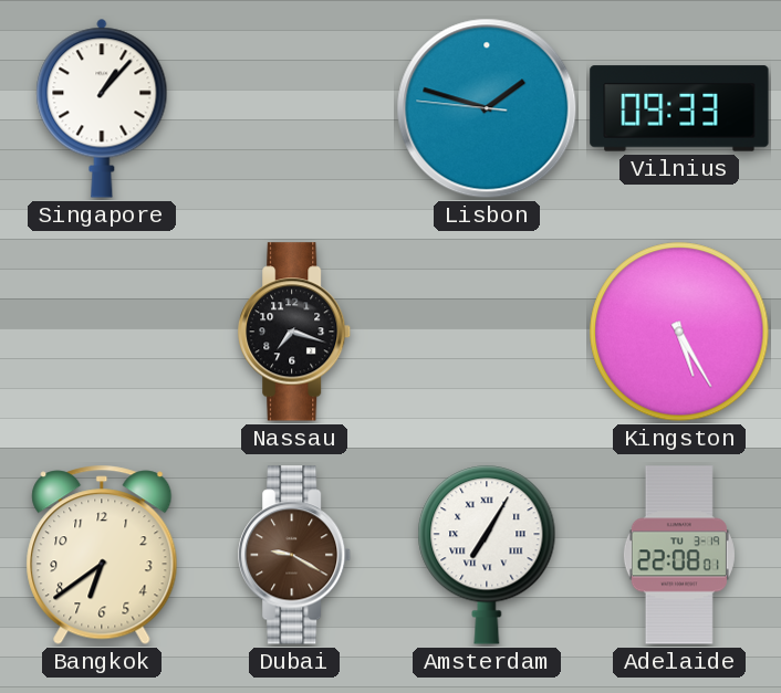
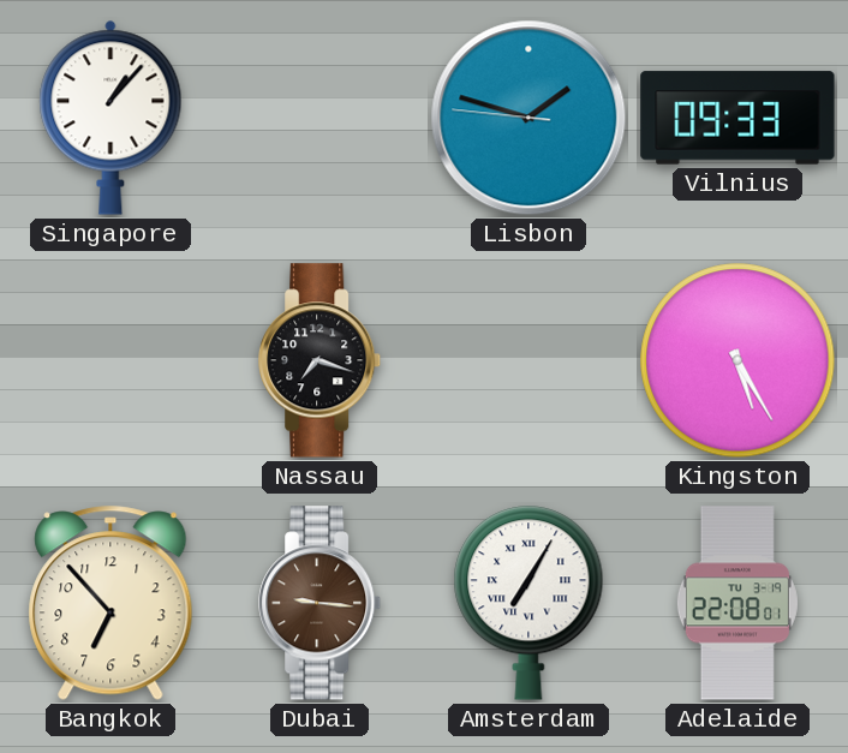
Bangkok: 6:39 -> 6:53 (111, 603)
Dubai: 9:20 -> 9:16 (321, 603)
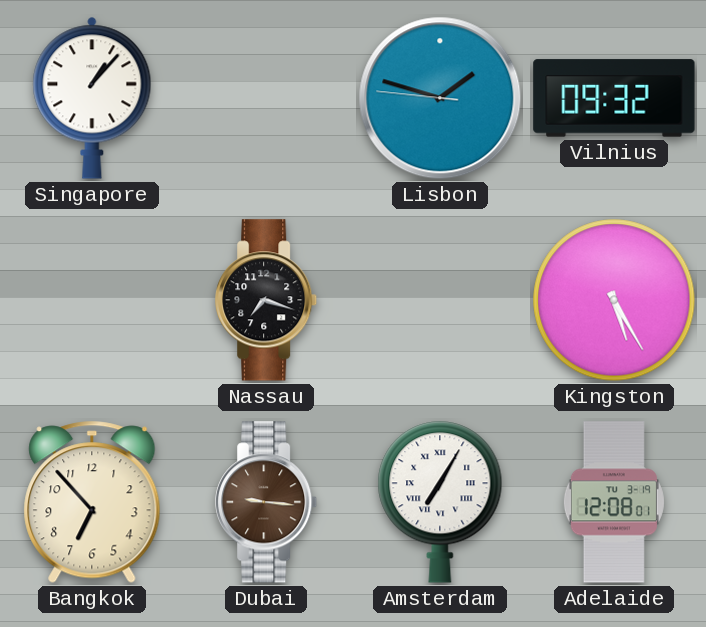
Vilnius: 09:33 -> 09:32 (614, 98)
Adelaide: 22:08 -> 12:08 (614, 502)
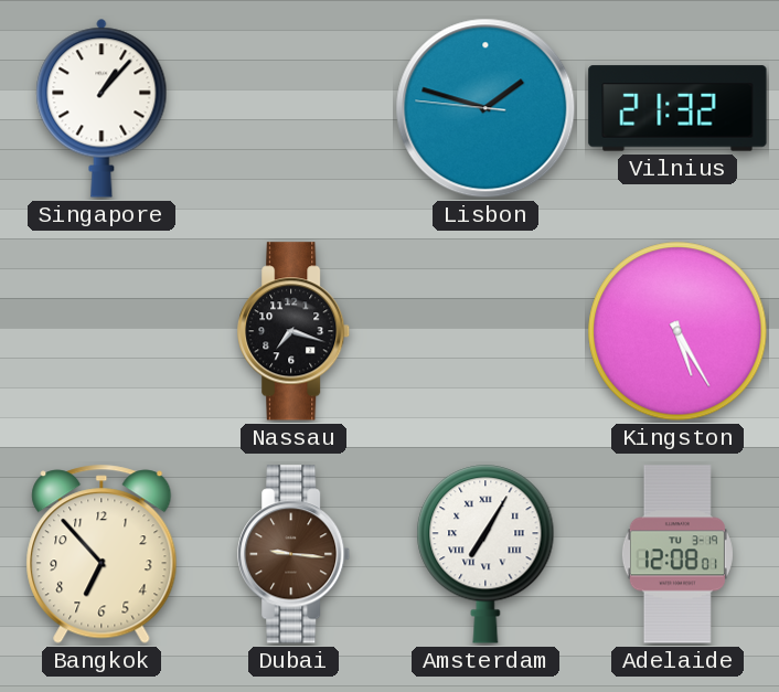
Vilnius: 09:32 -> 21:32 (677, 108)
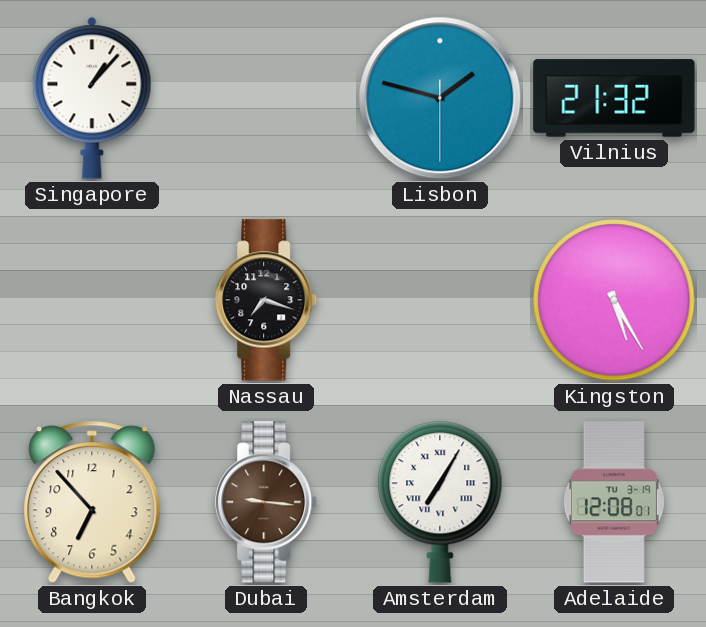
Lisbon: 1:47:46 -> 1:47:30 (440, 98)
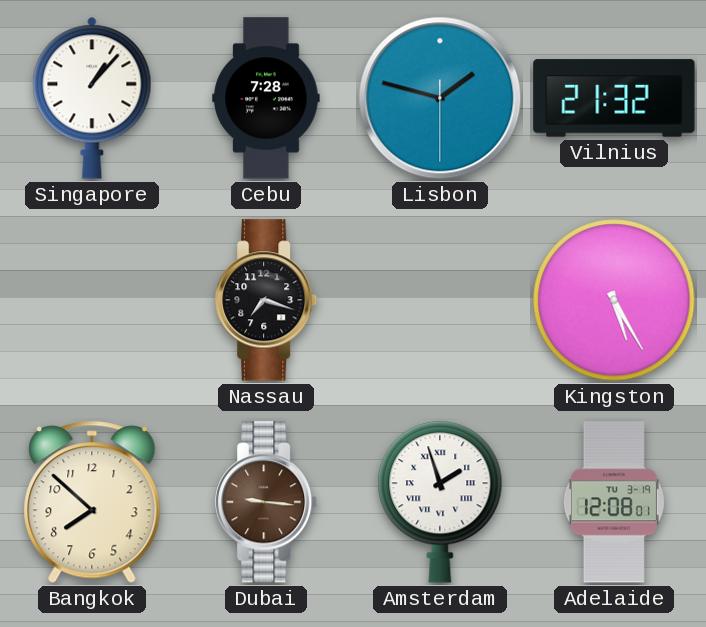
Cebu: none -> 7:28 (266, 98)
Bangkok: 6:53 -> 7:52 (92, 502)
Amsterdam: 7:05 -> 1:57 (440, 502)
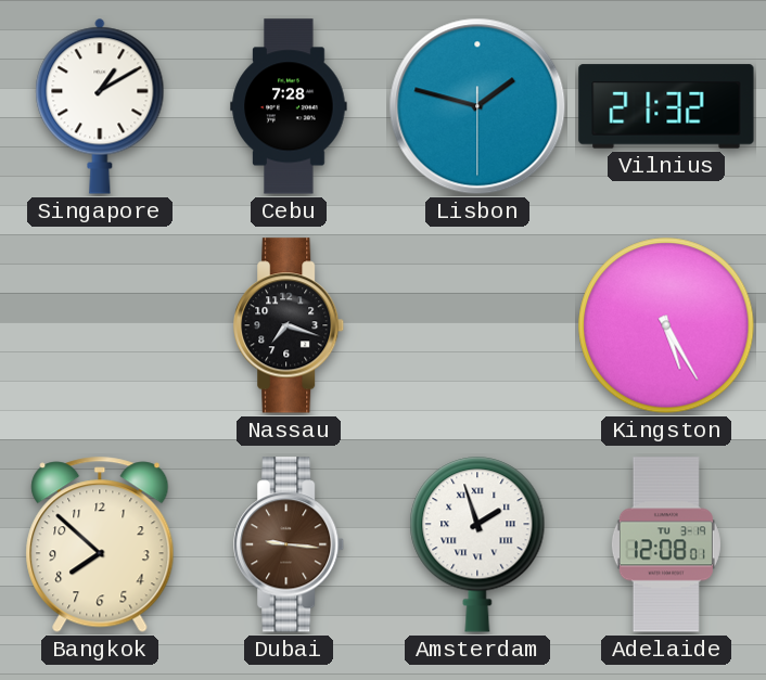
Singapore: 1:07 -> 1:10 (100, 106)
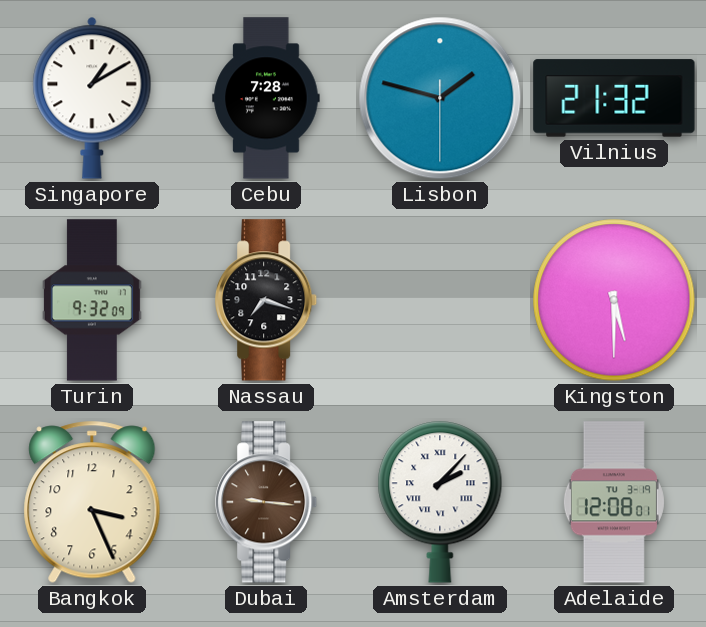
Turin: none -> 9:32 (92, 300)
Kingston: 5:25 -> 5:30 (614, 300)
Bangkok: 7:52 -> 3:26 (92, 502)
Amsterdam: 1:57 -> 2:07 (440, 502)
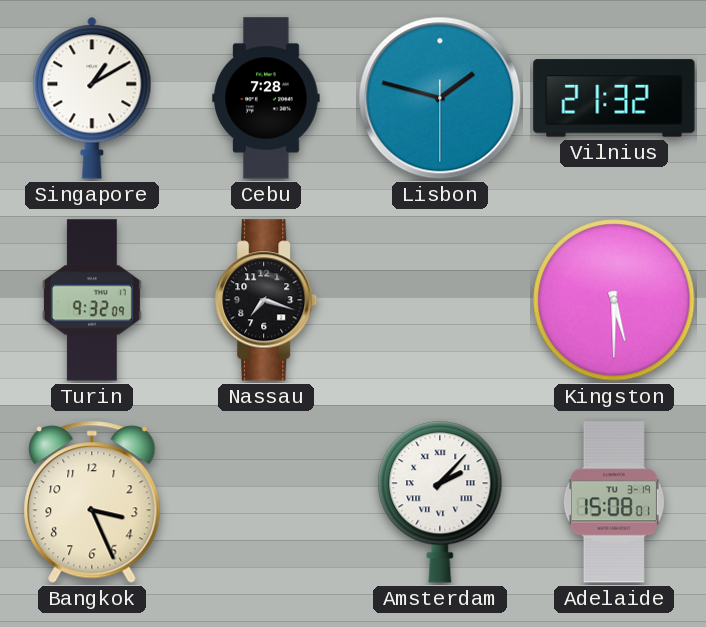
Dubai: 9:16 -> none (267, 502)
Adelaide: 12:08 -> 15:08 (614, 502)
